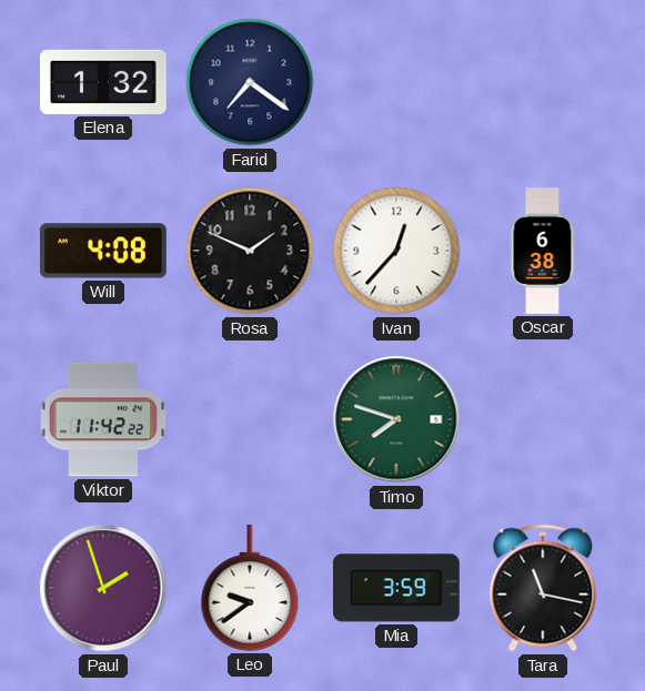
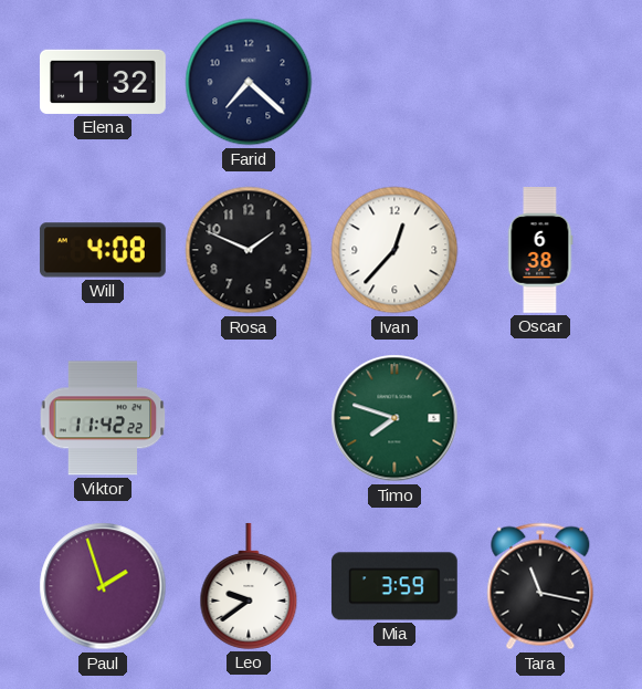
Farid: 7:21 -> 7:22 (249, 82)
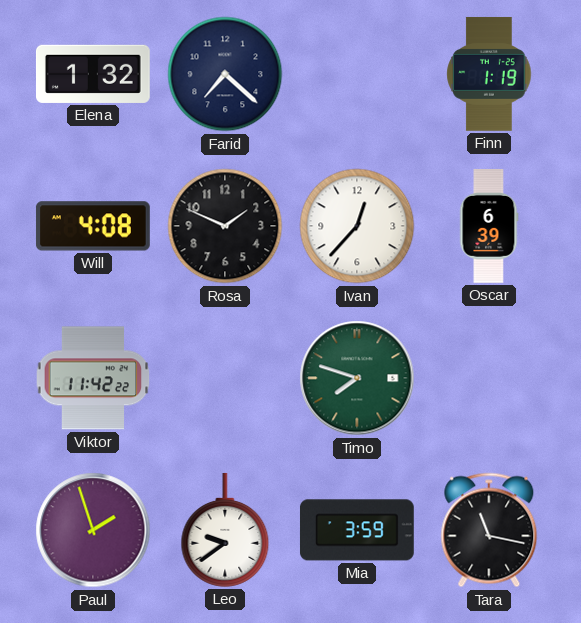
Finn: none -> 1:19 (489, 74)
Oscar: 6:38 -> 6:39 (489, 227)
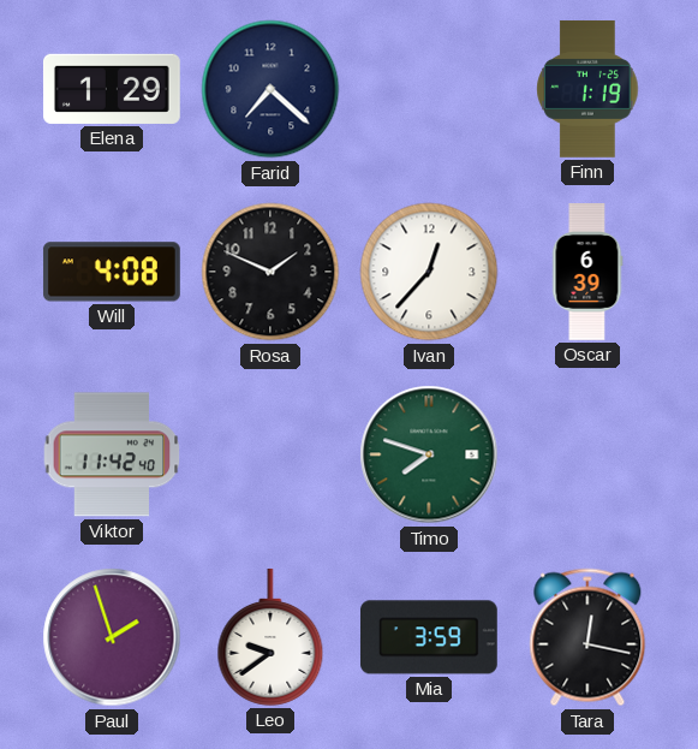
Elena: 1:32 -> 1:29 (112, 89)
Viktor: 11:42:22 -> 11:42:40 (112, 454)
Tara: 11:17 -> 12:17 (587, 637)
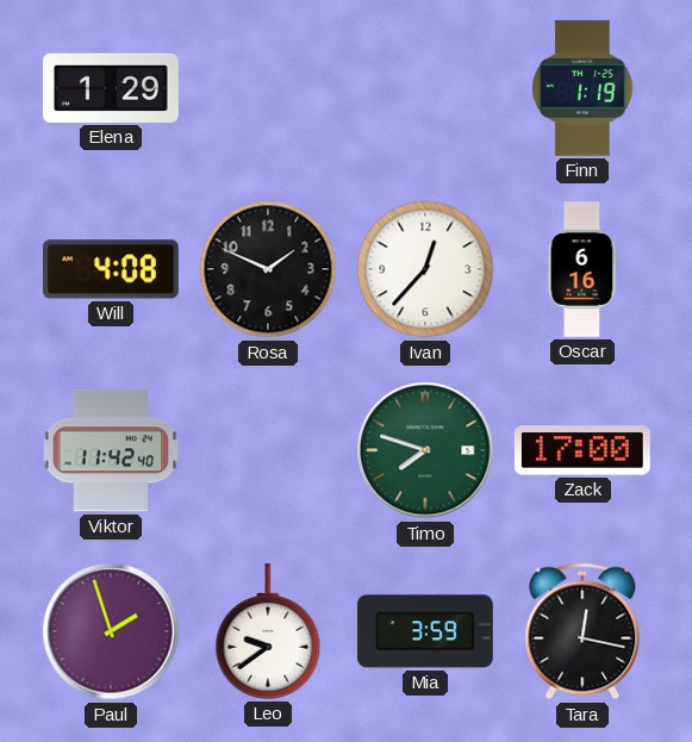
Farid: 7:22 -> none (270, 89)
Oscar: 6:39 -> 6:16 (582, 270)
Zack: none -> 17:00 (582, 450)
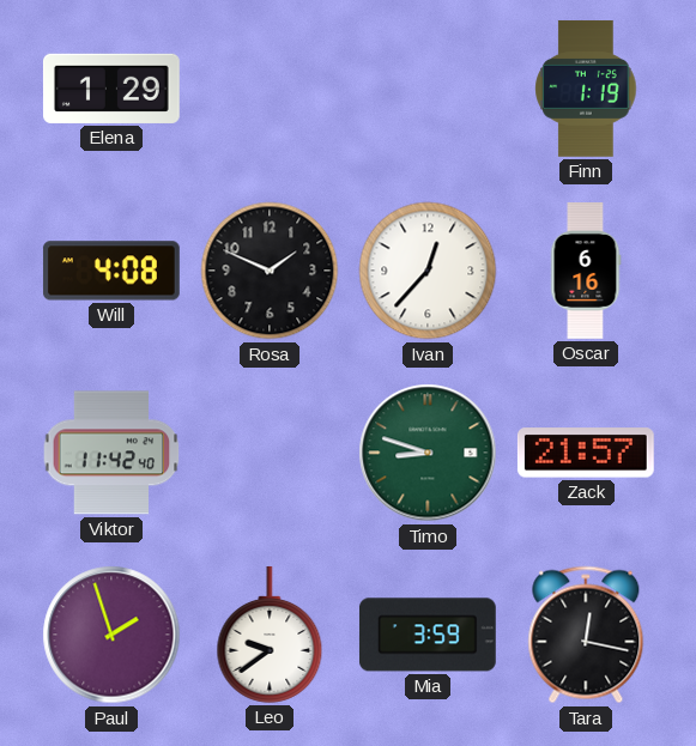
Timo: 7:48 -> 8:48 (428, 453)
Zack: 17:00 -> 21:57 (586, 453)
